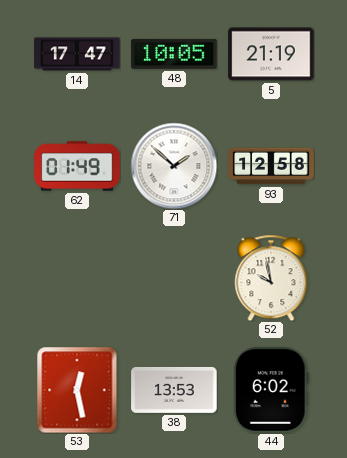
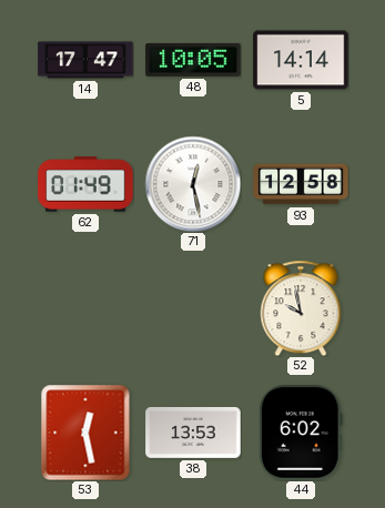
5: 21:19 -> 14:14 (301, 60)
71: 1:52 -> 12:28 (193, 184)
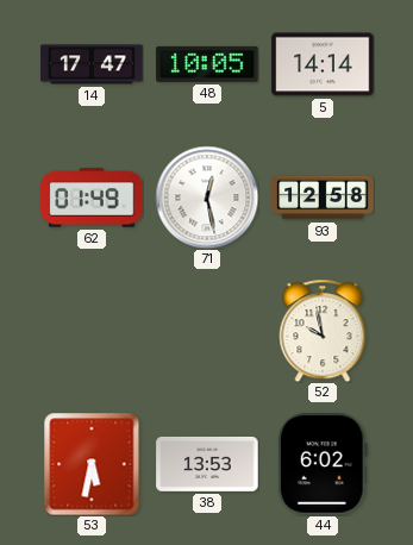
53: 12:28 -> 5:32 (92, 464)
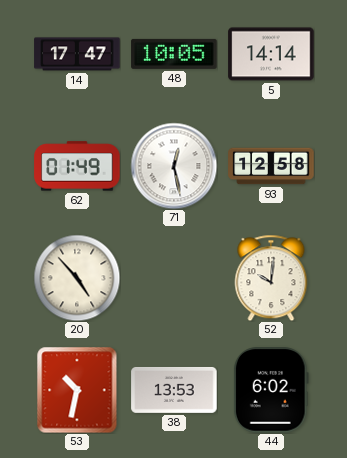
20: none -> 4:53 (77, 278)
52: 9:58 -> 10:01 (271, 278)
53: 5:32 -> 10:32 (77, 390)
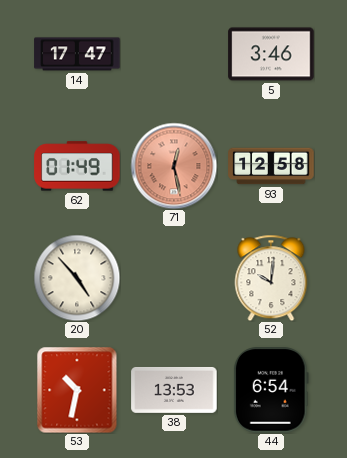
48: 10:05 -> none (174, 54)
5: 14:14 -> 3:46 (271, 54)
71 dial: white -> salmon (174, 166)
44: 6:02 -> 6:54 (271, 390)
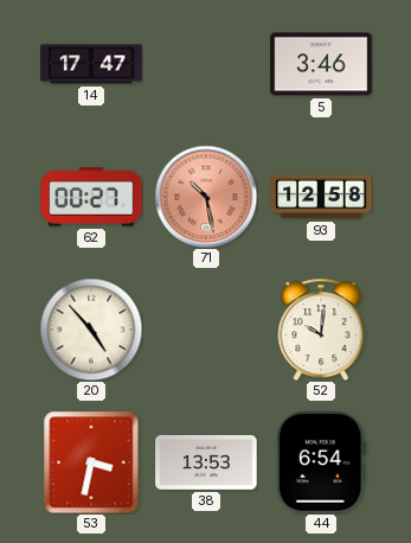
62: 01:49 -> 00:27 (91, 197)
71: 12:28 -> 10:28 (206, 197)
53: 10:32 -> 3:32 (91, 462)
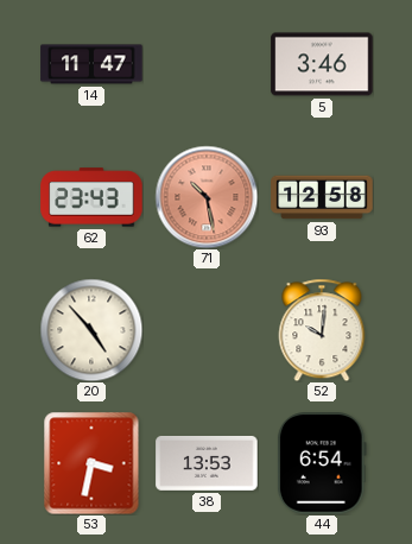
14: 17:47 -> 11:47 (91, 64)
62: 00:27 -> 23:43 (91, 197)
